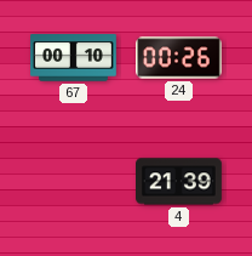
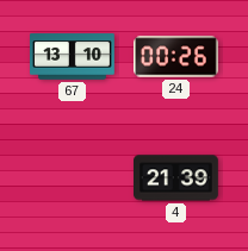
67: 00:10 -> 13:10 (73, 57)
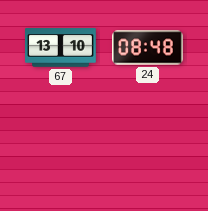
24: 00:26 -> 08:48 (148, 48)
4: 21:39 -> none (176, 178)
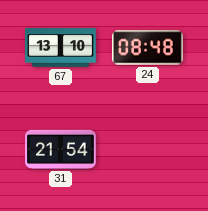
31: none -> 21:54 (61, 149)
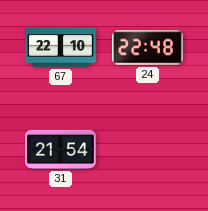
67: 13:10 -> 22:10 (61, 48)
24: 08:48 -> 22:48 (148, 48)
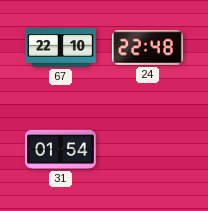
31: 21:54 -> 01:54 (61, 149)
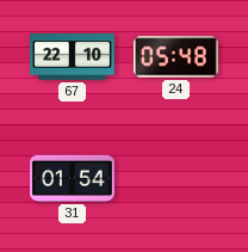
24: 22:48 -> 05:48 (176, 57)
